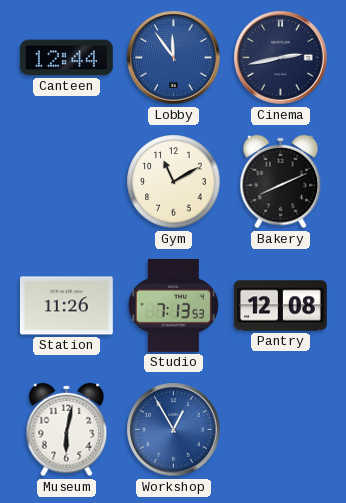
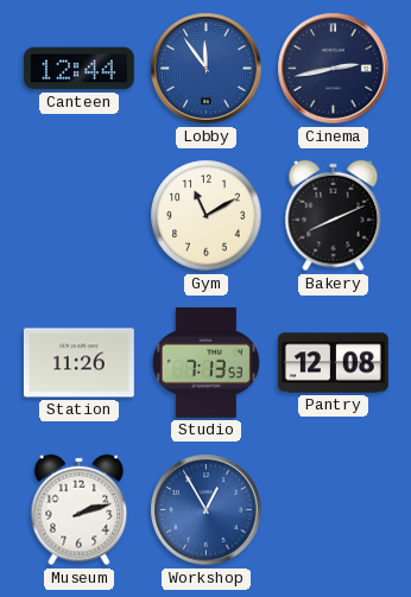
Museum: 6:02 -> 2:12 (80, 510)
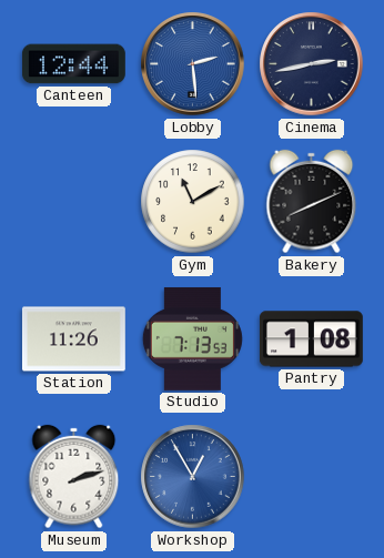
Lobby: 11:54 -> 2:29 (193, 64)
Pantry: 12:08 -> 1:08 (311, 339)
